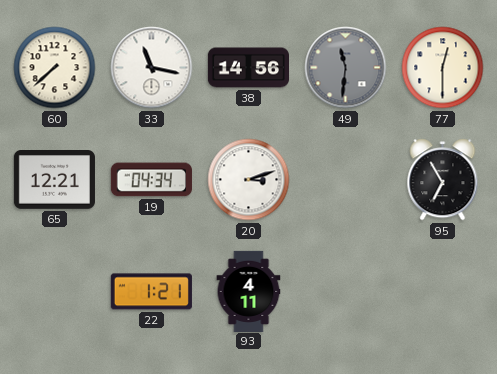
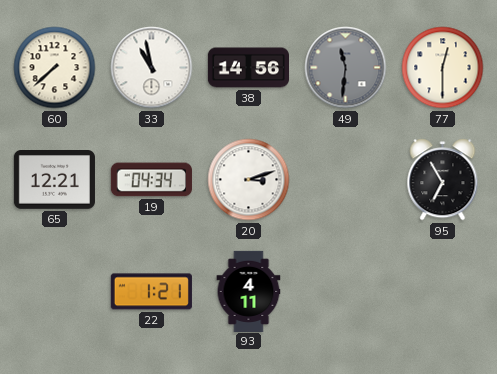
33: 11:17 -> 10:58 (152, 68)
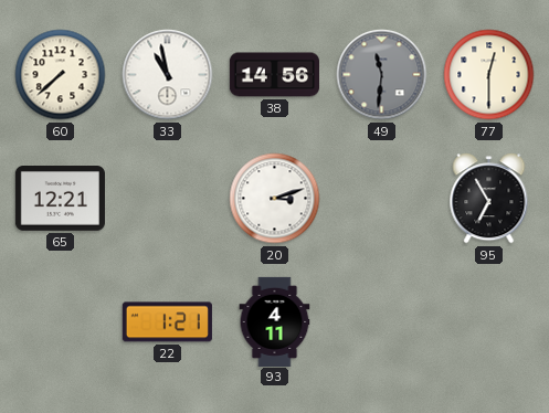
19: 04:34 -> none (151, 180)
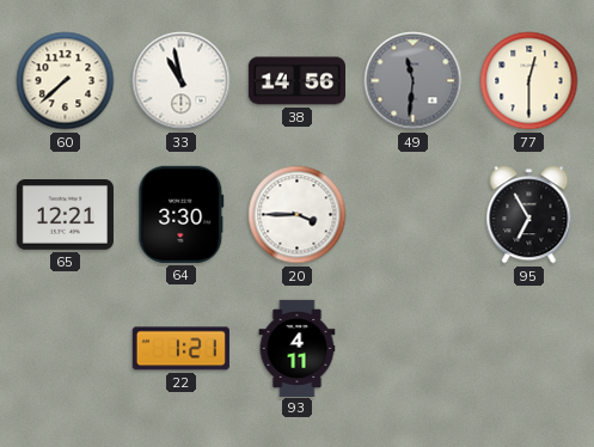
64: none -> 3:30 (182, 214)
20: 3:12 -> 3:45 (298, 215)
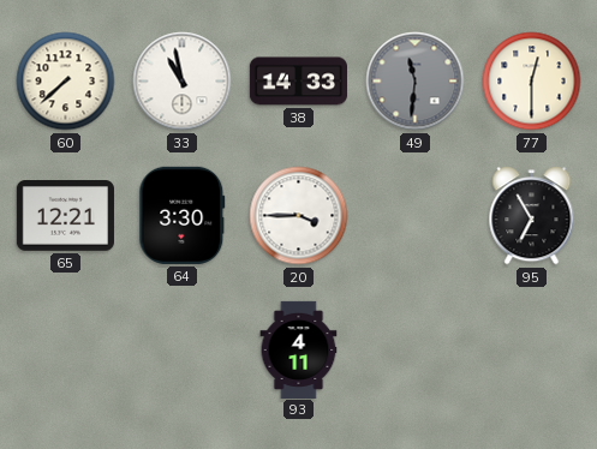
38: 14:56 -> 14:33 (298, 82)
22: 1:21 -> none (180, 349)
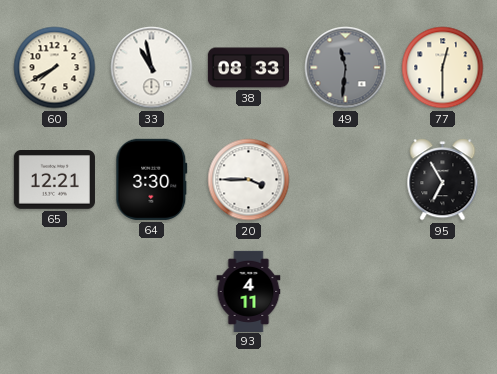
60: 7:38 -> 7:40 (55, 68)
38: 14:33 -> 08:33 (248, 68)
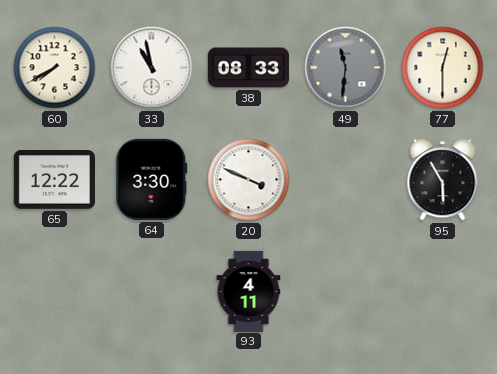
65: 12:21 -> 12:22 (54, 180)
20: 3:45 -> 3:49 (249, 180)
95: 6:55 -> 5:55 (443, 180)
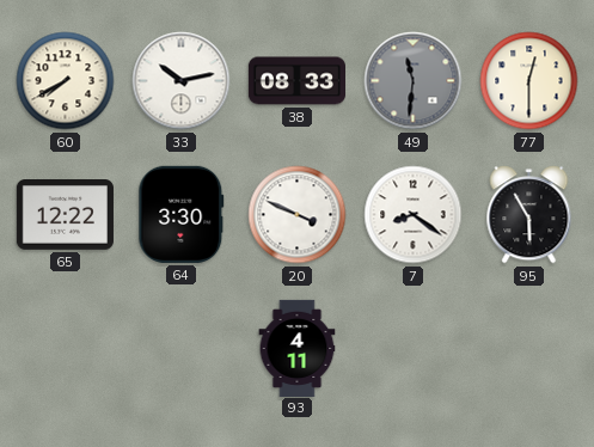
33: 10:58 -> 10:13 (182, 81)
7: none -> 8:21 (414, 215)
